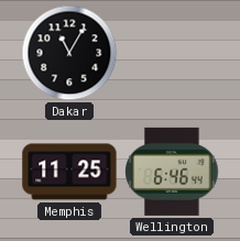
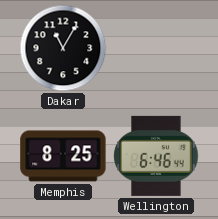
Memphis: 11:25 -> 8:25 (63, 156)
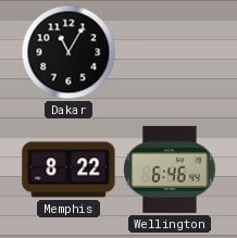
Memphis: 8:25 -> 8:22 (68, 170)
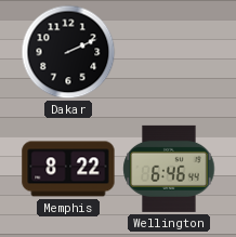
Dakar: 11:05 -> 2:11 (68, 52)
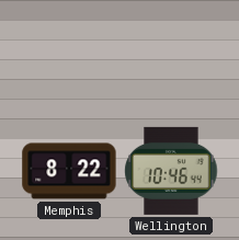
Dakar: 2:11 -> none (68, 52)
Wellington: 6:46 -> 10:46 (171, 171)
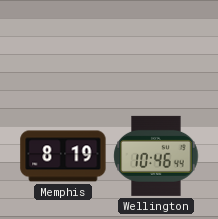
Memphis: 8:22 -> 8:19 (63, 156)
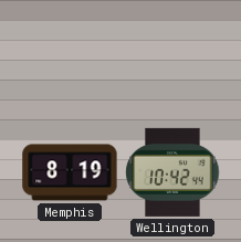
Wellington: 10:46 -> 10:42 (172, 172)
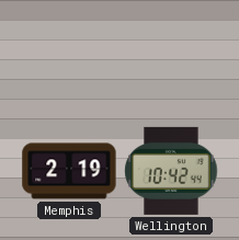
Memphis: 8:19 -> 2:19 (69, 171)
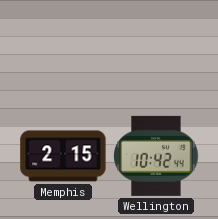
Memphis: 2:19 -> 2:15 (63, 156)
